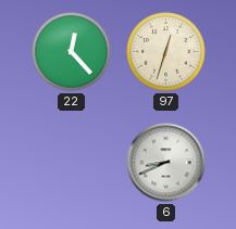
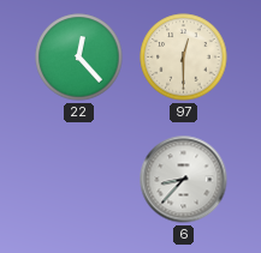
97: 12:33 -> 12:30 (184, 58)
6: 8:41 -> 8:37 (184, 180)
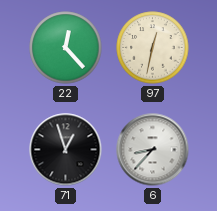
97: 12:30 -> 12:32 (153, 48)
71: none -> 12:57 (66, 150)
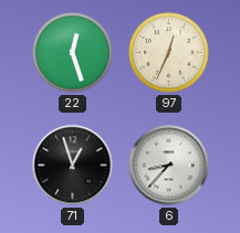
22: 12:23 -> 12:27 (73, 53)
97: 12:32 -> 12:34 (169, 53)
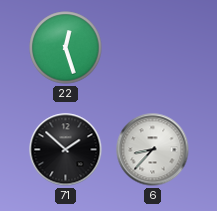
97: 12:34 -> none (169, 53)
71: 12:57 -> 1:52 (66, 150)
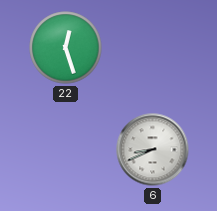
71: 1:52 -> none (66, 150)
6: 8:37 -> 8:41 (153, 150)
